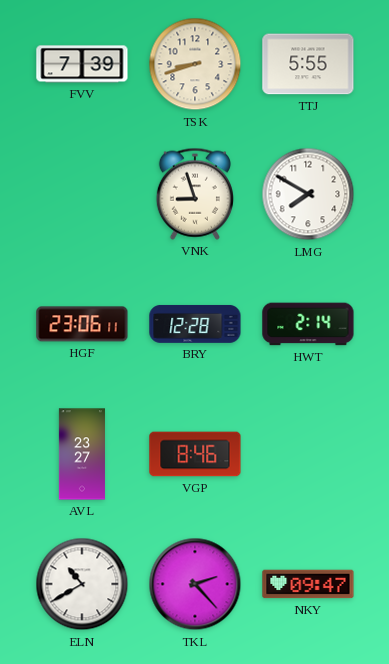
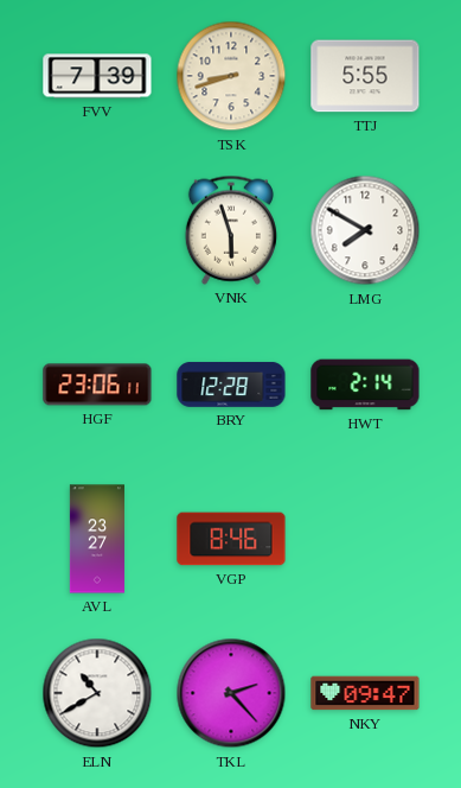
VNK: 8:57 -> 5:57 (231, 230)
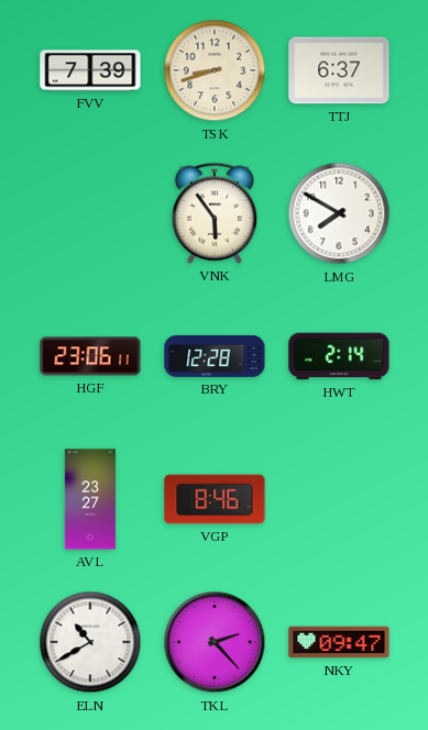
TTJ: 5:55 -> 6:37 (339, 70)
VNK: 5:57 -> 5:54 (215, 213)
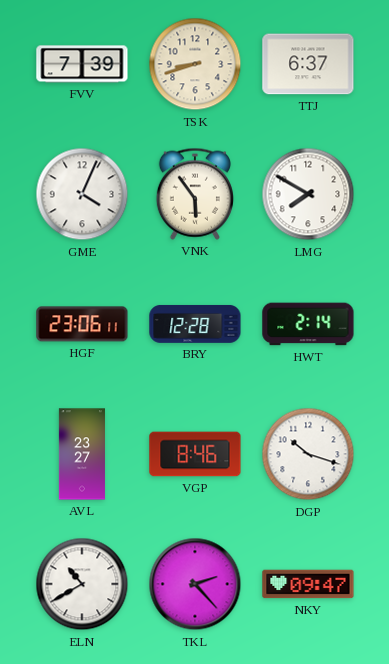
GME: none -> 4:04 (82, 194)
DGP: none -> 10:18 (308, 454)
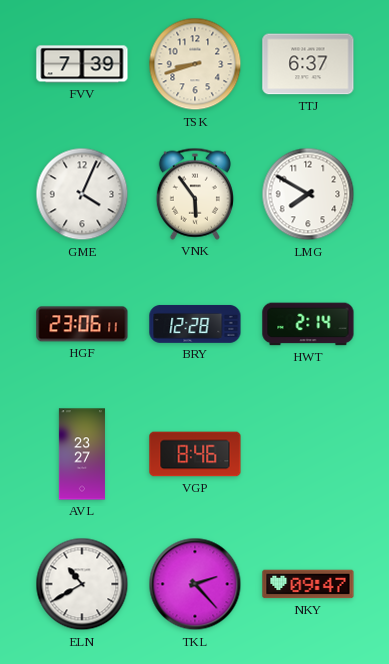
DGP: 10:18 -> none (308, 454)
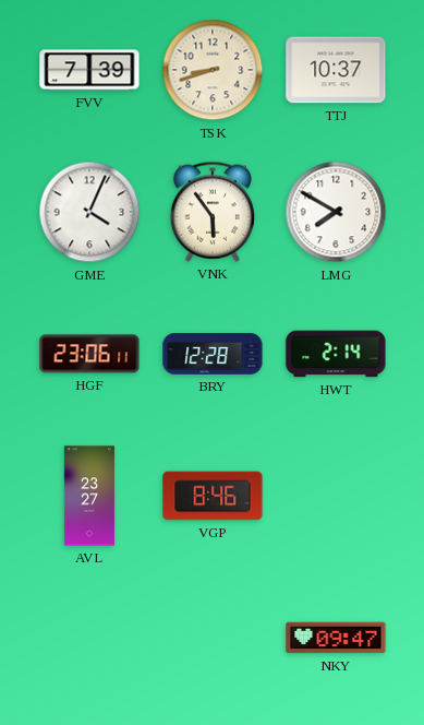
TTJ: 6:37 -> 10:37 (336, 70)
ELN: 10:40 -> none (82, 584)
TKL: 2:23 -> none (195, 584)
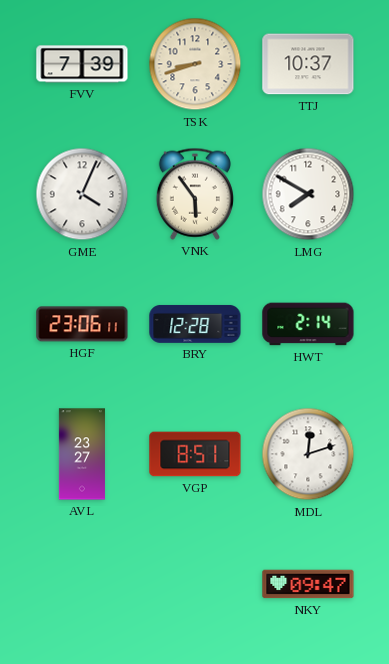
VGP: 8:46 -> 8:51 (195, 454)
MDL: none -> 12:12 (308, 454)
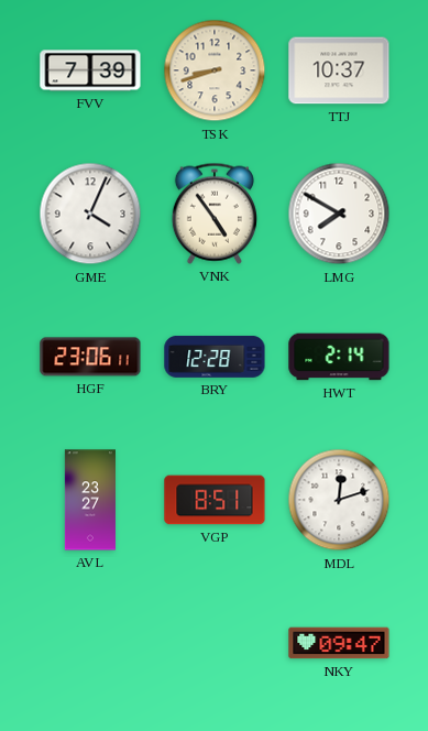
VNK: 5:54 -> 4:54 (215, 214)
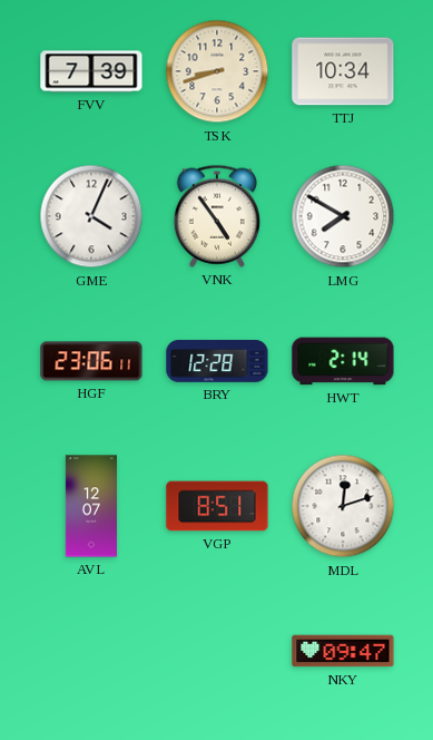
TTJ: 10:37 -> 10:34 (343, 71)
AVL: 23:27 -> 12:07 (91, 506)
